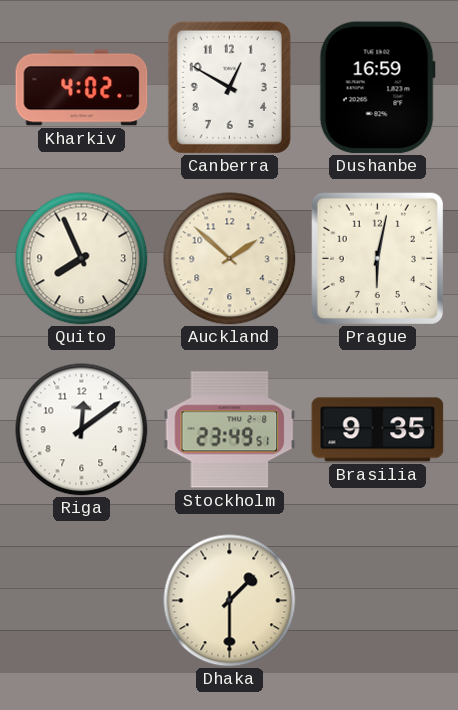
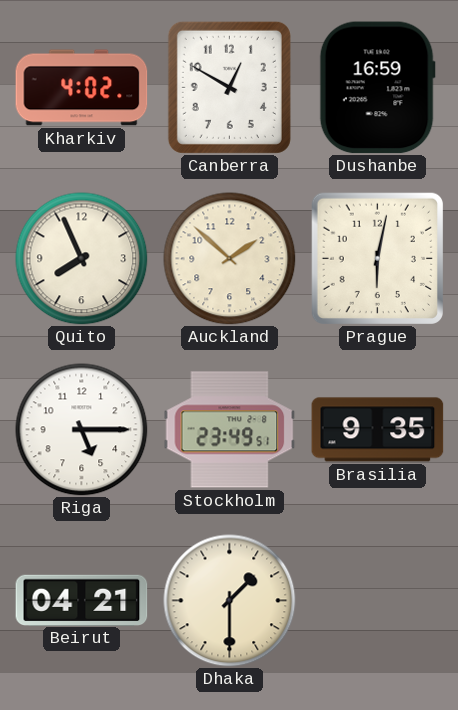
Riga: 12:09 -> 5:15 (82, 430)
Beirut: none -> 04:21 (82, 600)
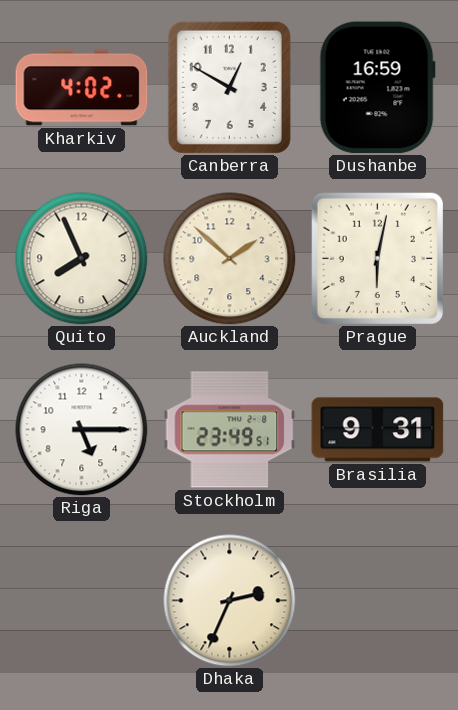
Brasilia: 9:35 -> 9:31 (378, 430)
Beirut: 04:21 -> none (82, 600)
Dhaka: 1:30 -> 2:34 (230, 601)
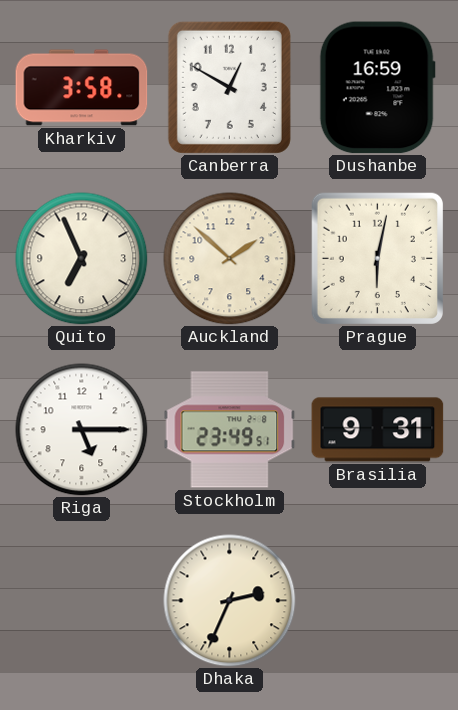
Kharkiv: 4:02 -> 3:58 (82, 88)
Quito: 7:56 -> 6:56 (82, 259)
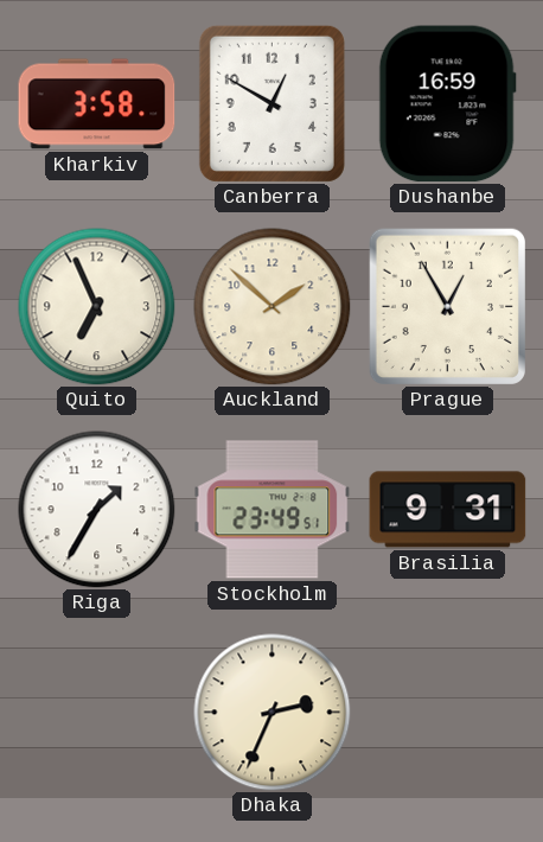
Prague: 6:02 -> 12:55 (447, 306)
Riga: 5:15 -> 1:35 (97, 510)
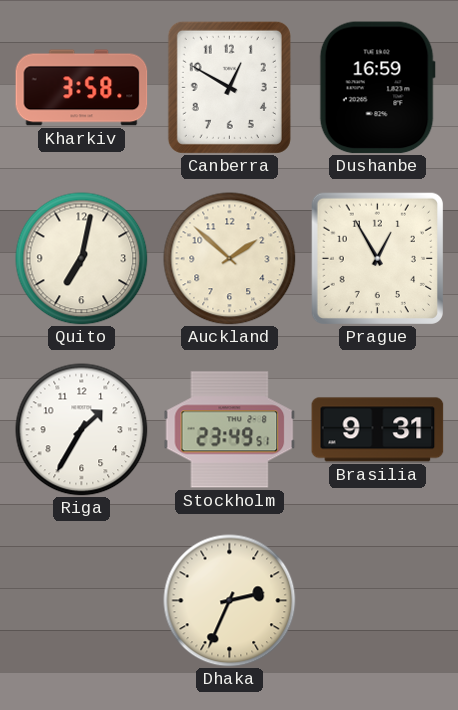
Quito: 6:56 -> 7:02 (82, 259)
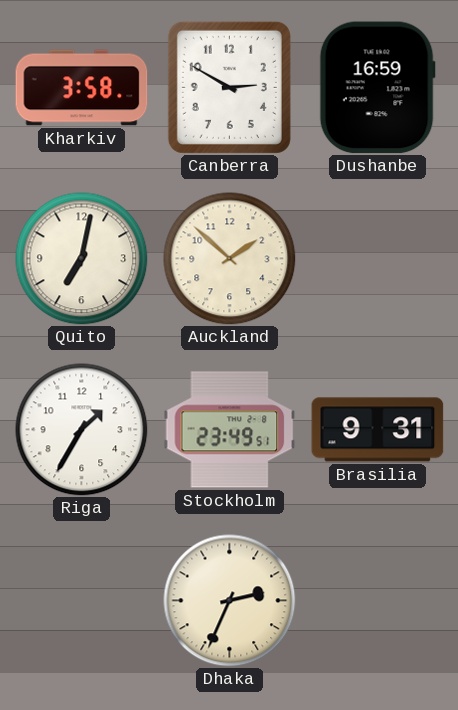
Canberra: 12:50 -> 2:50 (229, 87)
Prague: 12:55 -> none (377, 258)
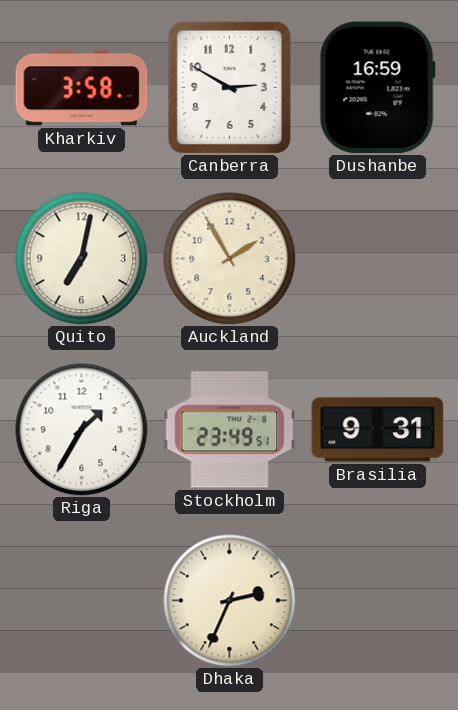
Auckland: 1:52 -> 1:55 (230, 259)
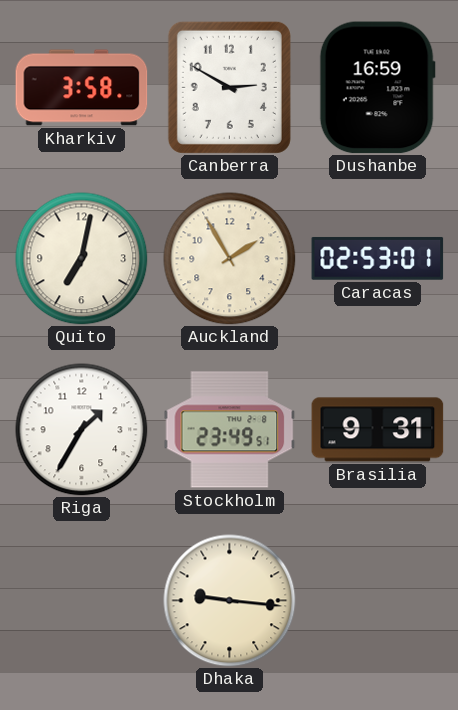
Caracas: none -> 02:53 (378, 258)
Dhaka: 2:34 -> 9:16 (230, 601)
